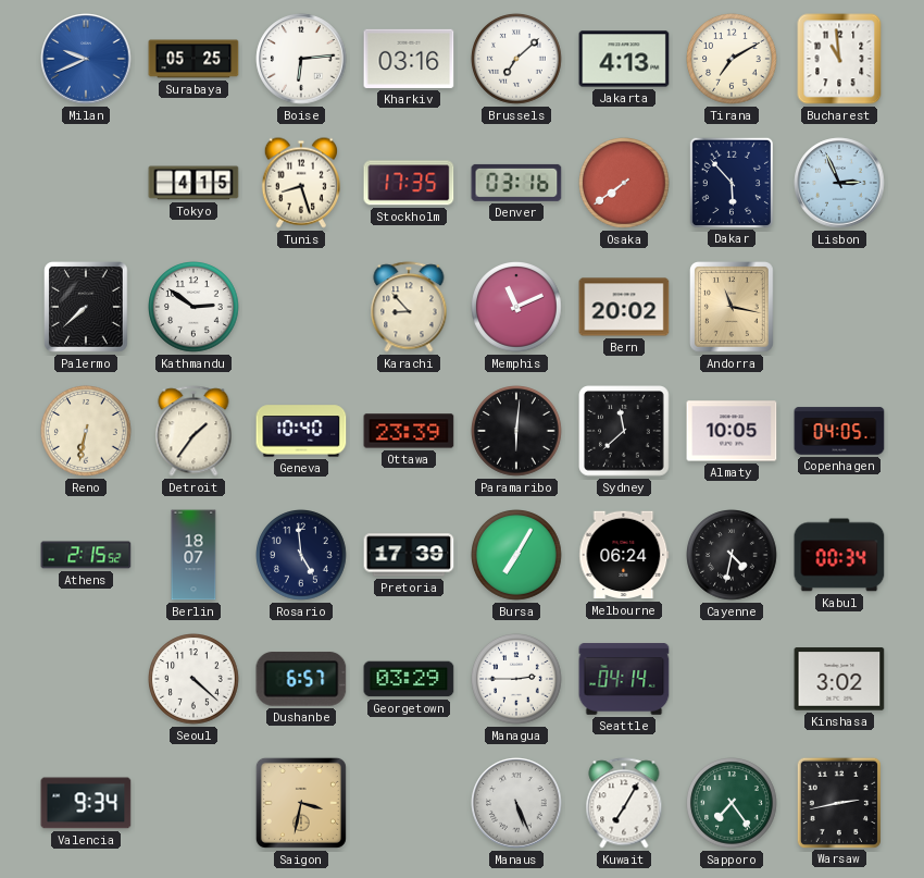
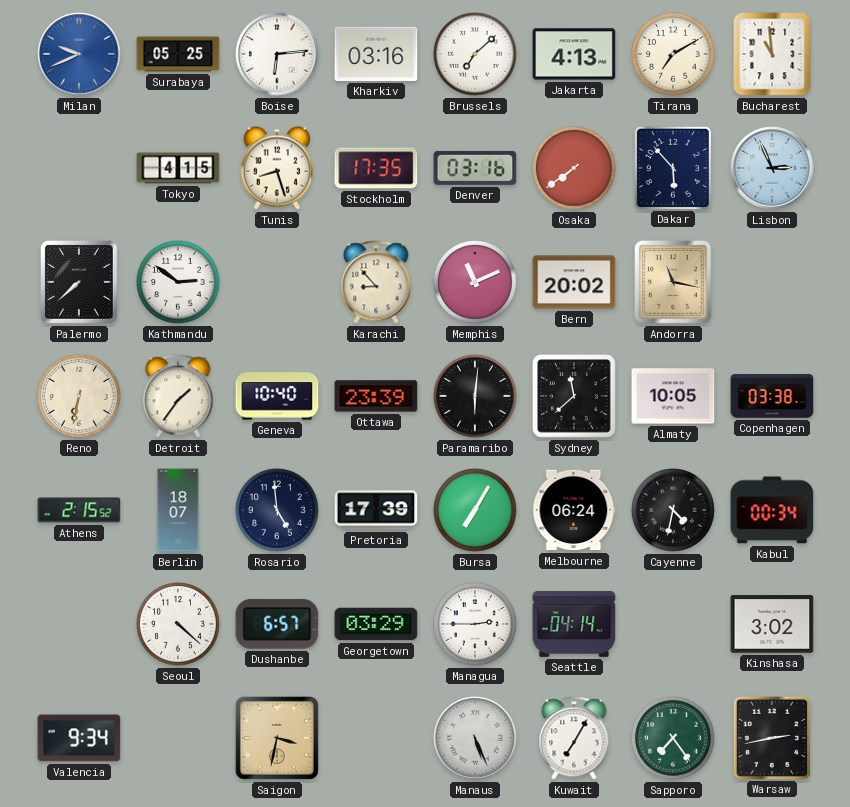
Copenhagen: 04:05 -> 03:38 (772, 396)
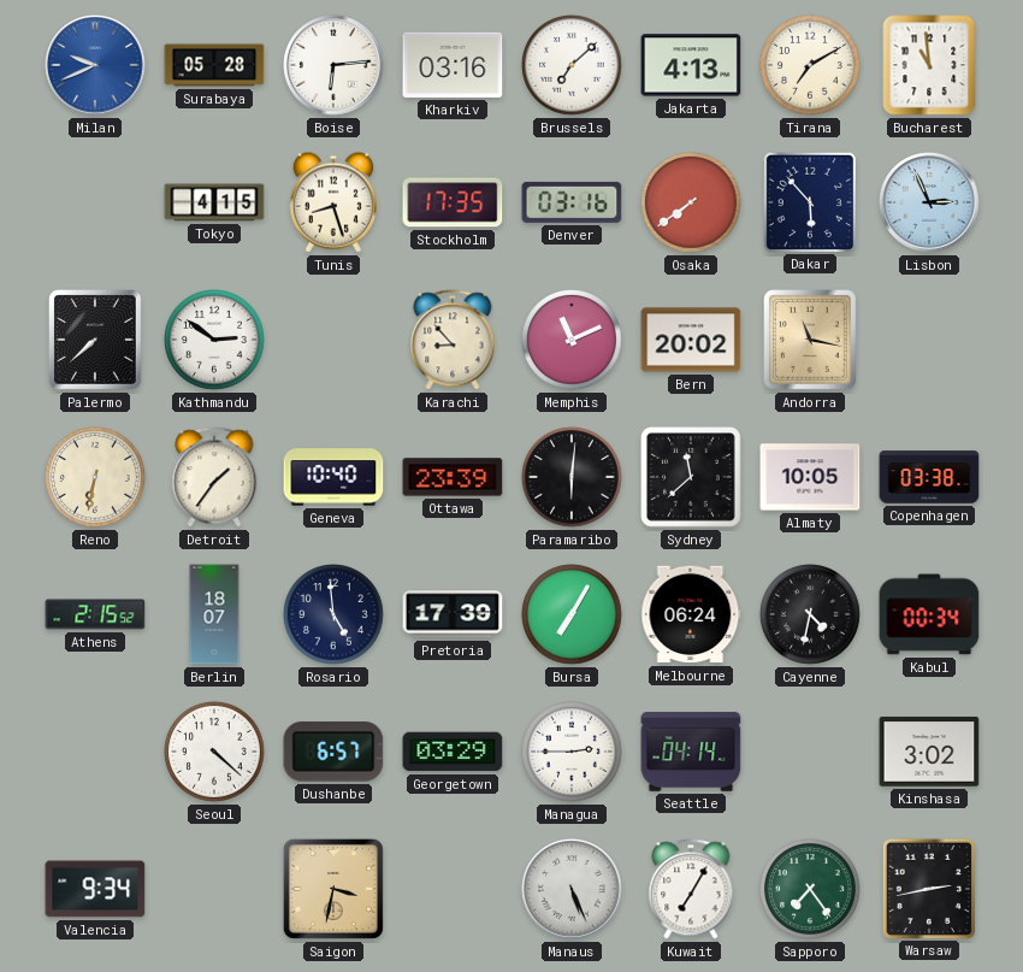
Surabaya: 05:25 -> 05:28 (214, 65)
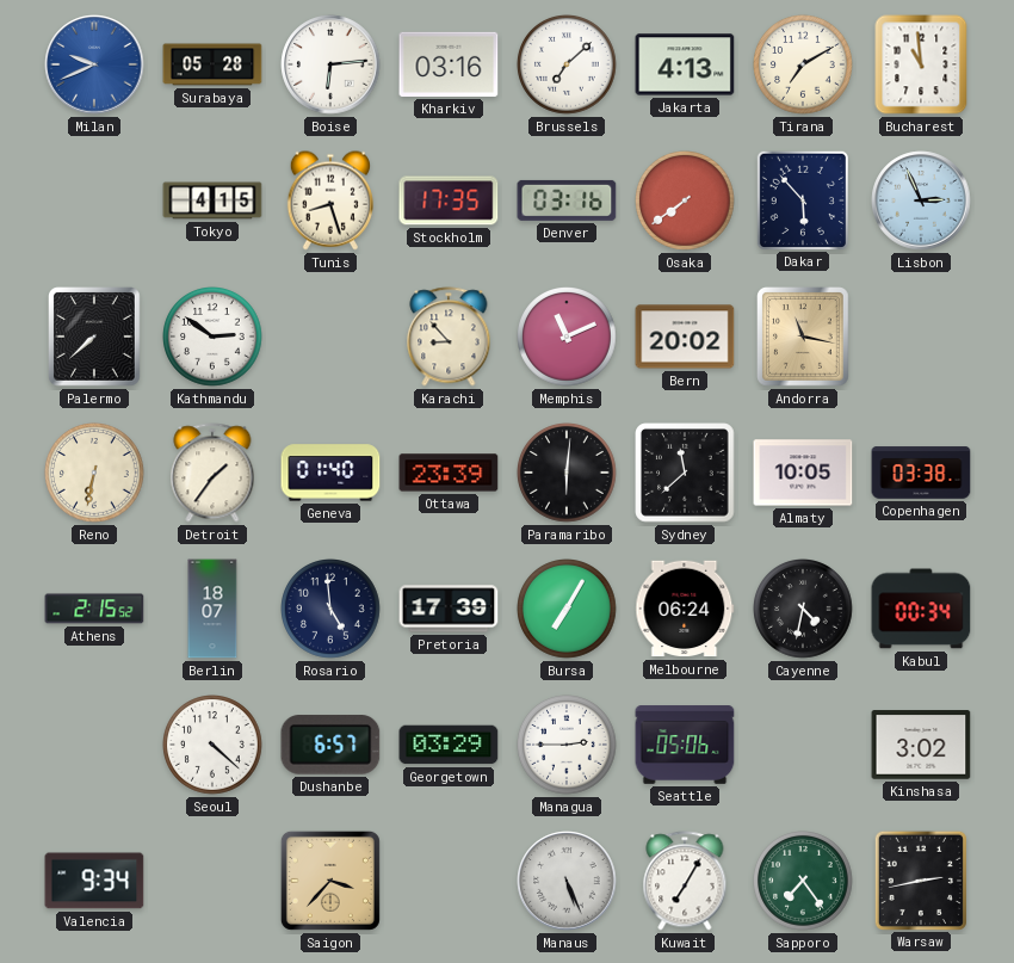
Geneva: 10:40 -> 01:40 (330, 473)
Seattle: 04:14 -> 05:06 (685, 745)
Saigon: 3:32 -> 3:37 (330, 881)
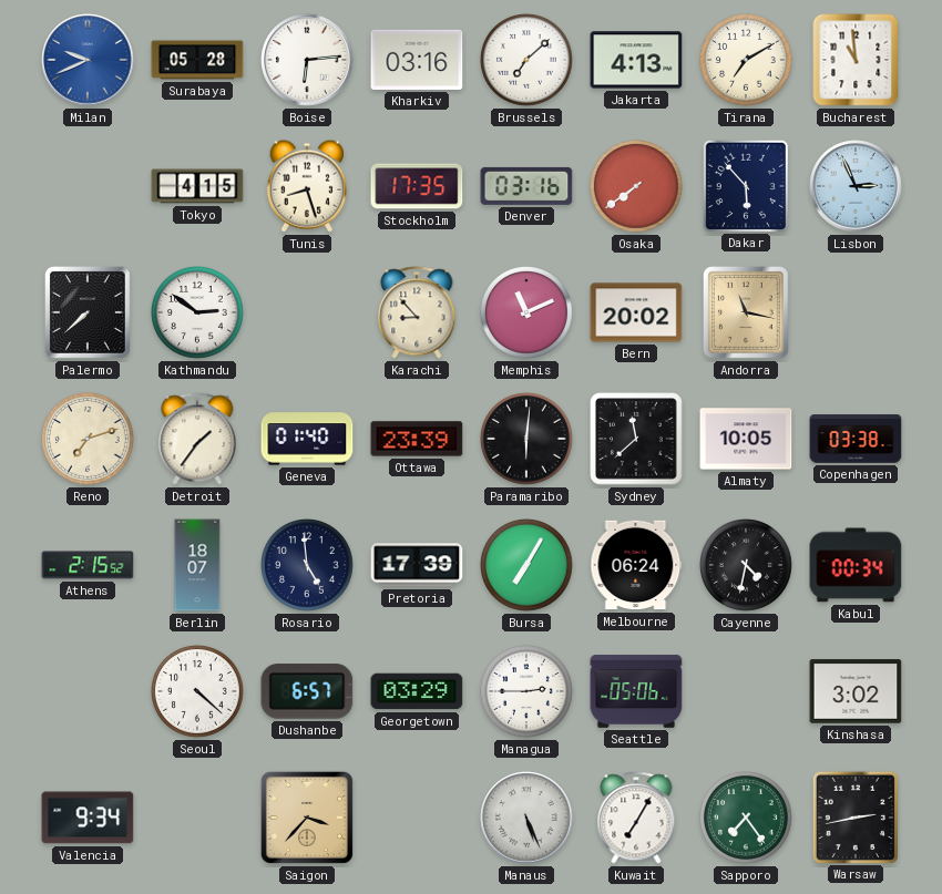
Reno: 6:32 -> 7:12 (88, 439)
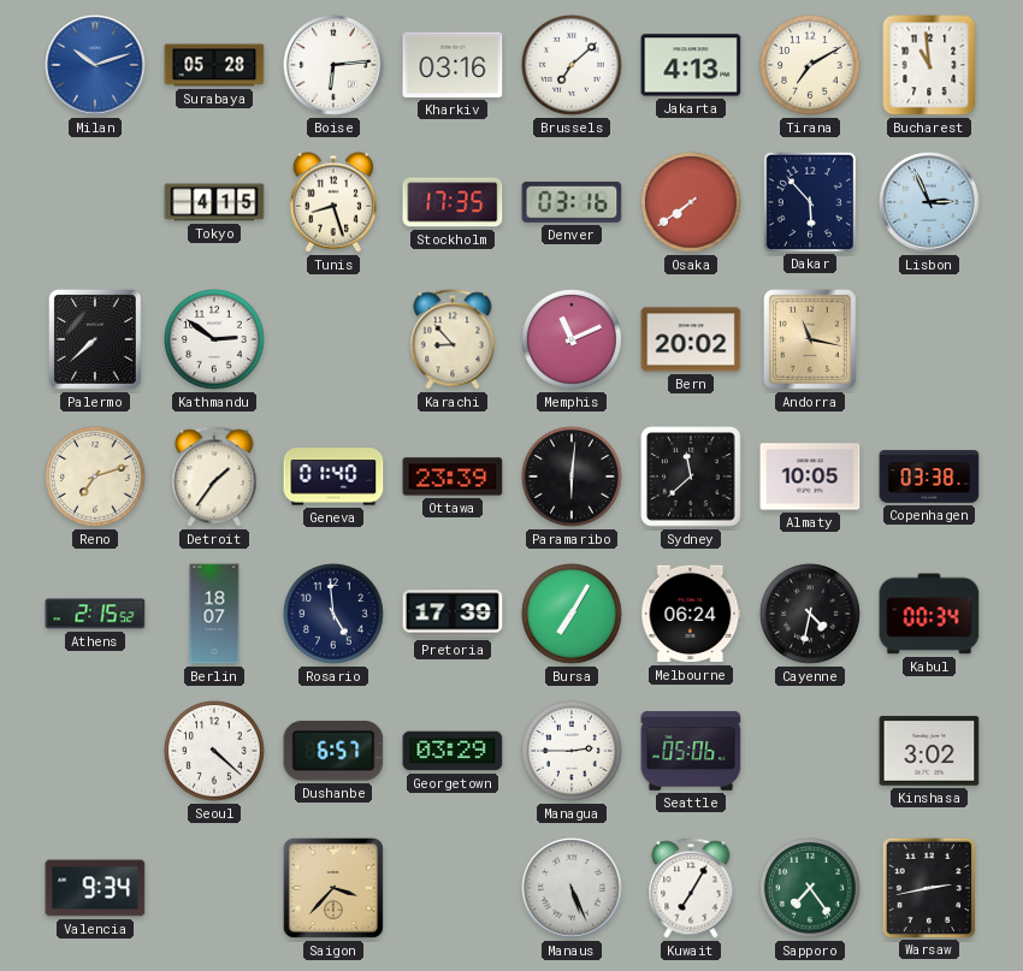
Milan: 9:41 -> 10:12 (95, 65)
